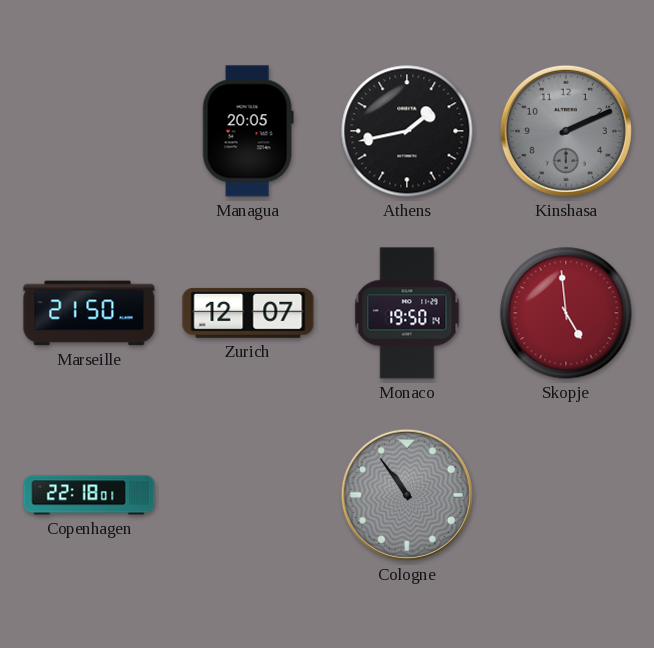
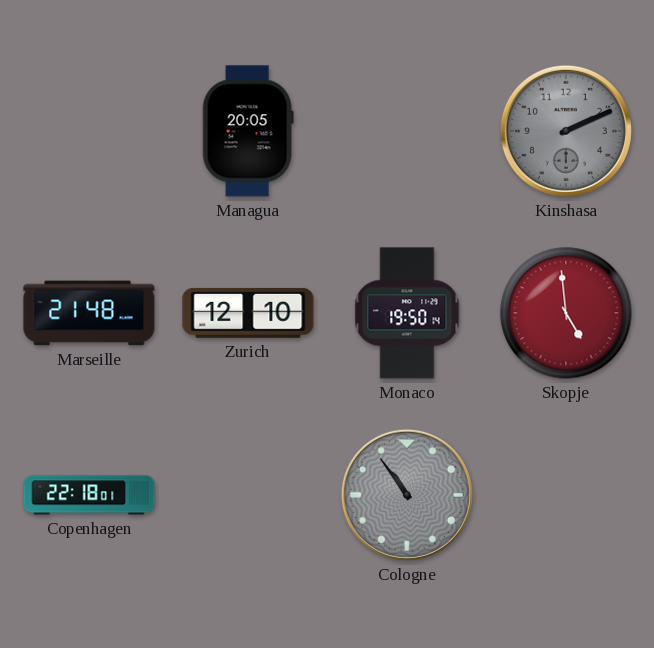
Athens: 1:43 -> none (407, 131)
Marseille: 21:50 -> 21:48 (89, 313)
Zurich: 12:07 -> 12:10 (248, 313)
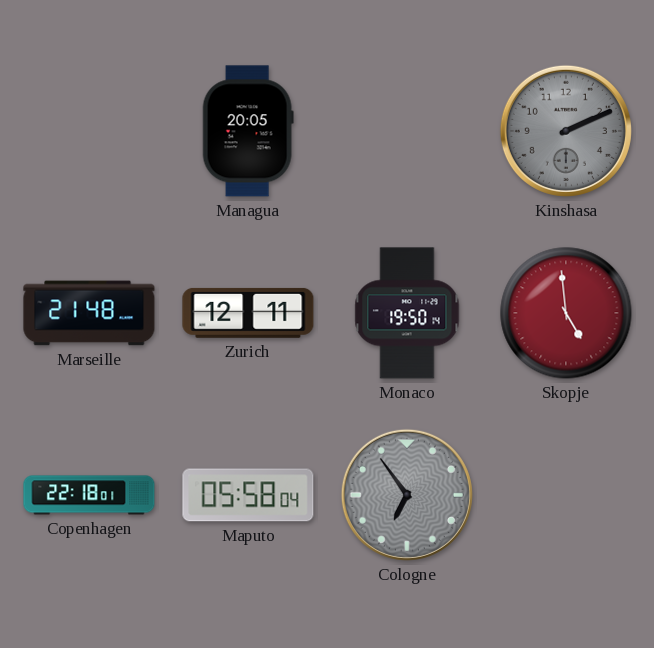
Zurich: 12:10 -> 12:11 (248, 313)
Maputo: none -> 05:58 (248, 495)
Cologne: 10:54 -> 6:54 (407, 495)
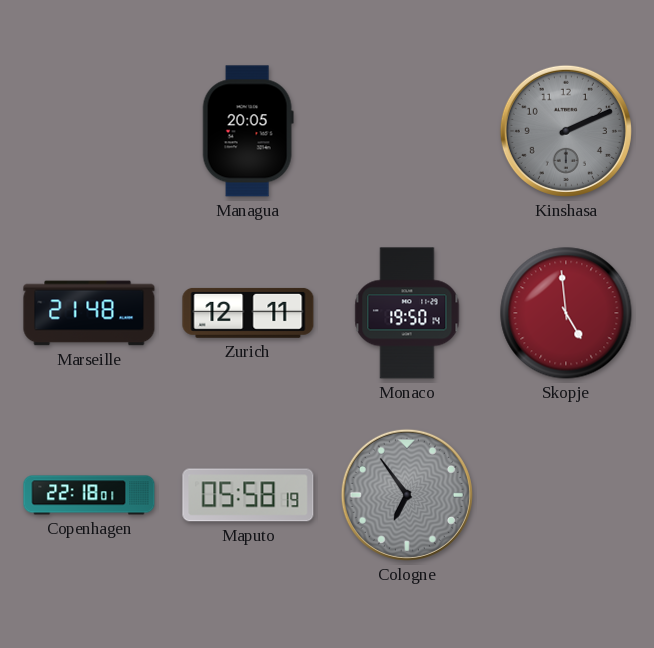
Maputo: 05:58:04 -> 05:58:19 (248, 495)
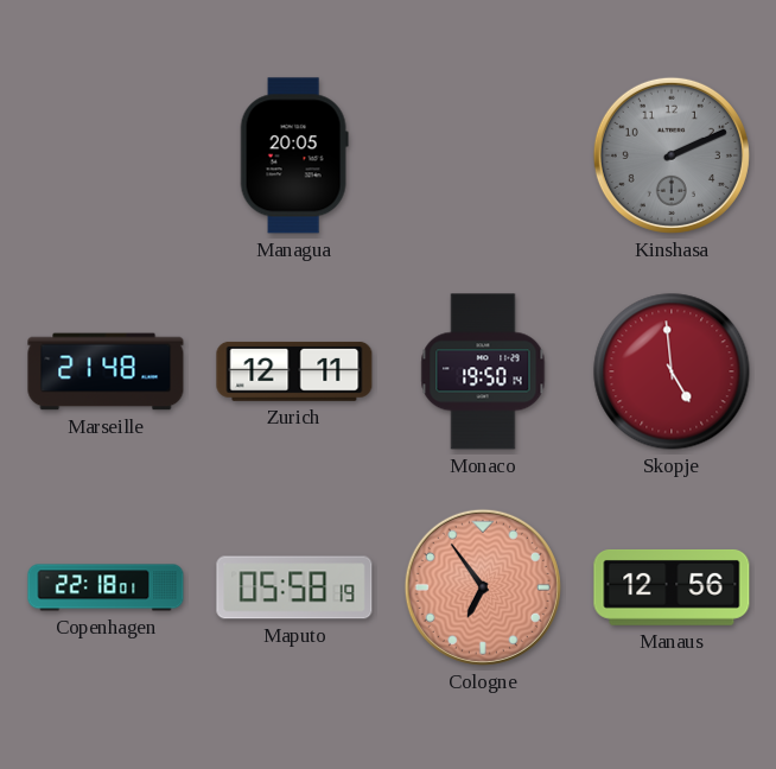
Cologne dial: grey -> salmon (483, 587)
Manaus: none -> 12:56 (672, 587)
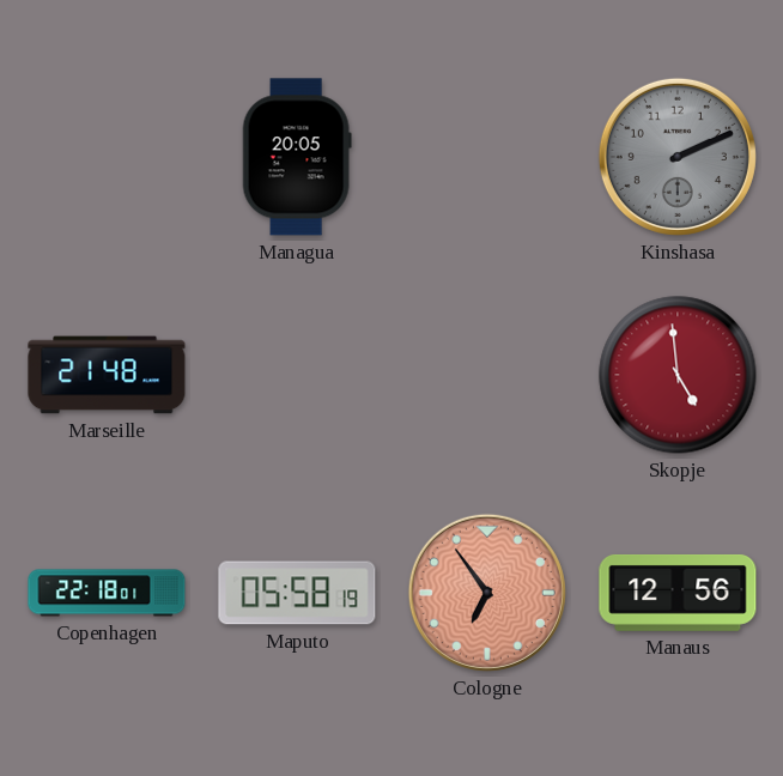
Zurich: 12:11 -> none (294, 371)
Monaco: 19:50 -> none (483, 371)
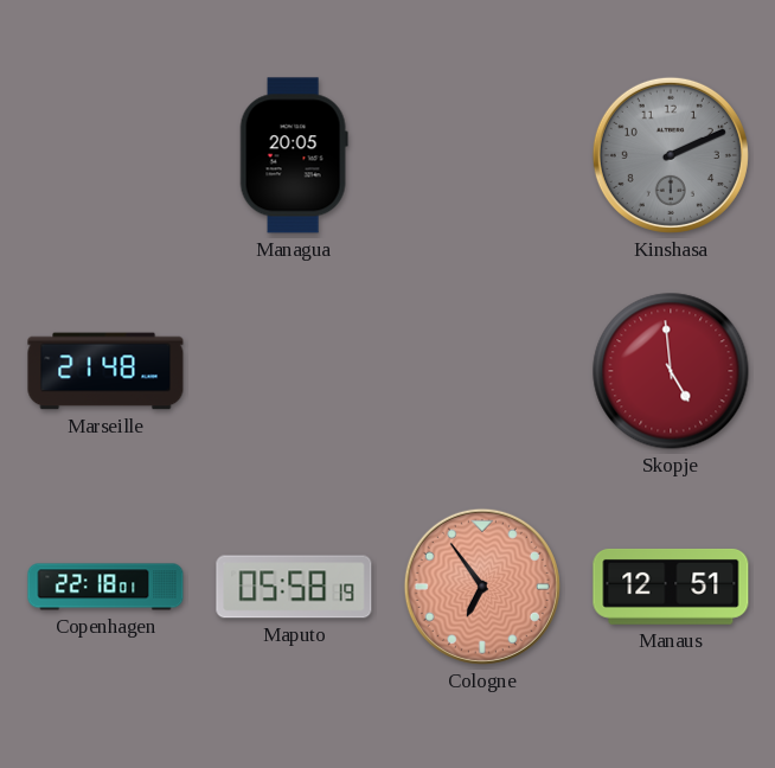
Manaus: 12:56 -> 12:51 (671, 587)
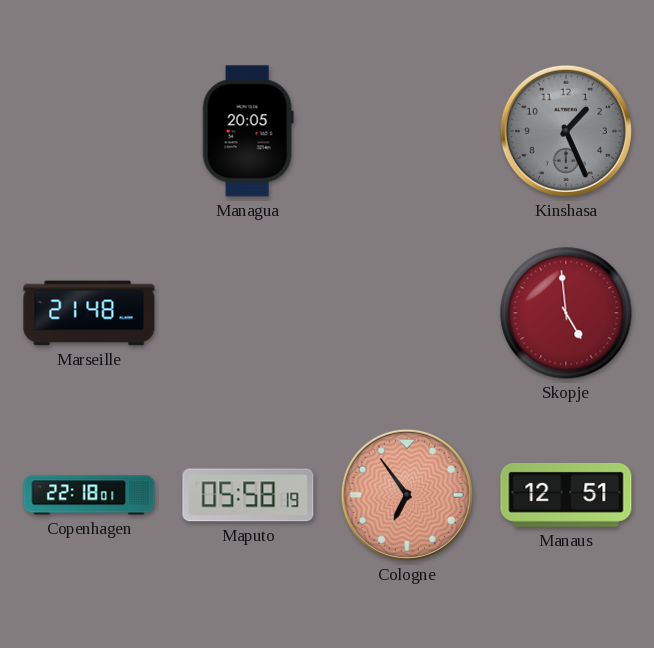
Kinshasa: 2:11 -> 1:26 (566, 131)
